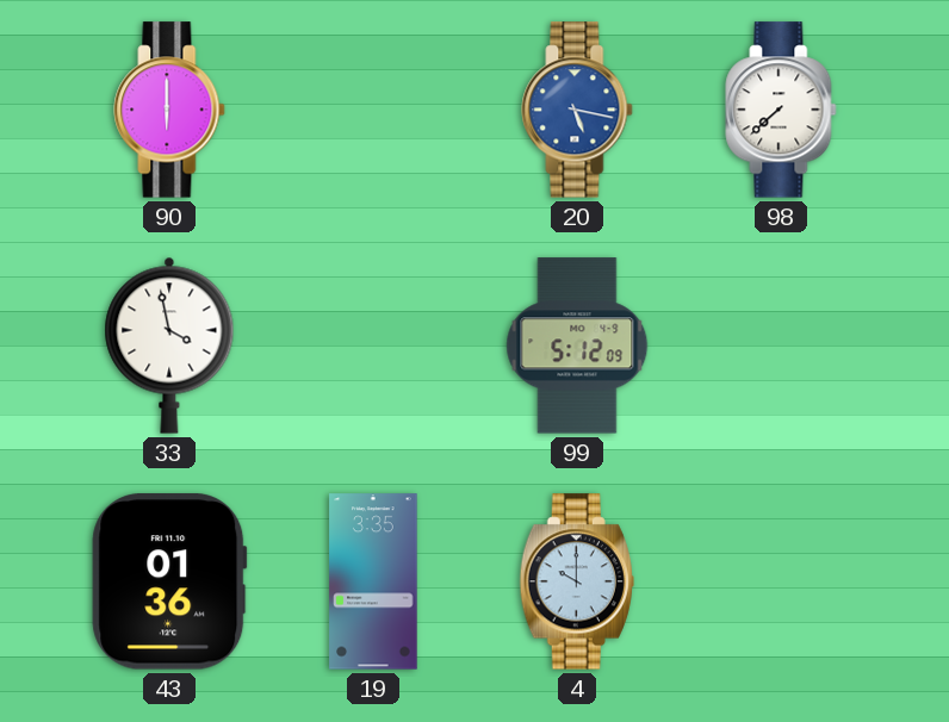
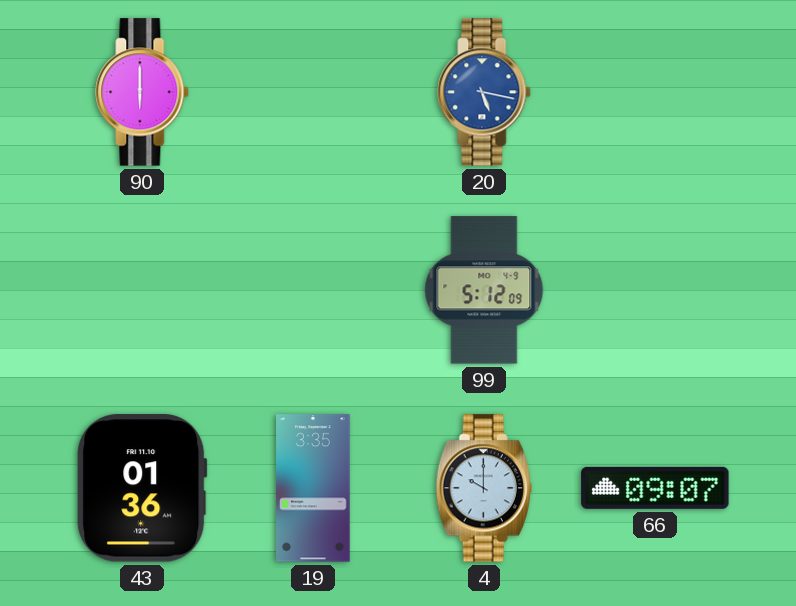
98: 7:38 -> none (781, 110)
33: 3:58 -> none (169, 346)
66: none -> 09:07 (655, 488)
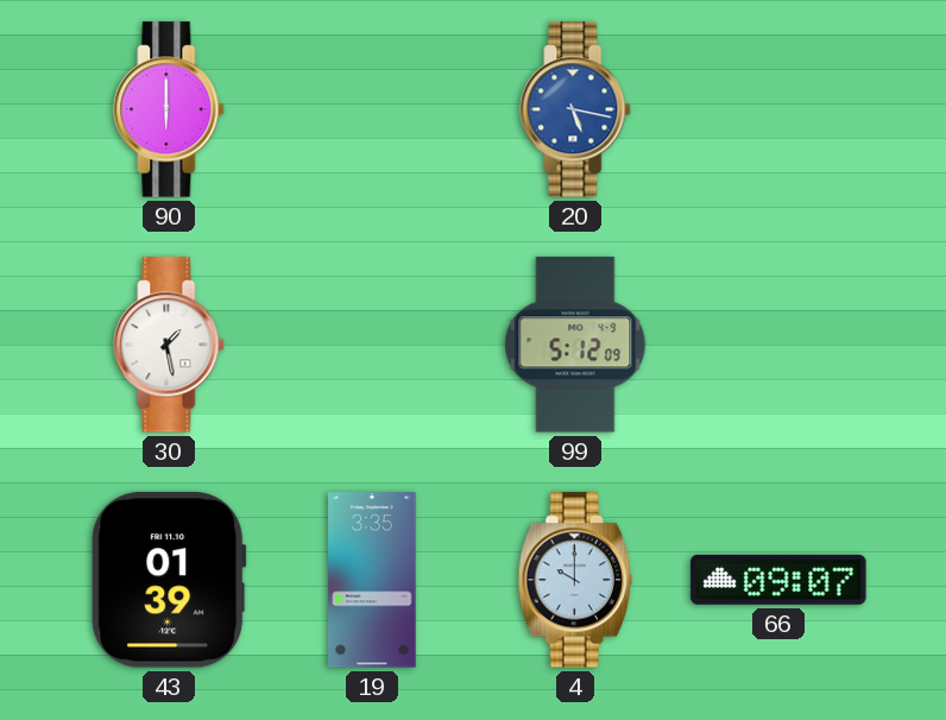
30: none -> 1:28 (169, 345)
43: 01:36 -> 01:39 (169, 580)
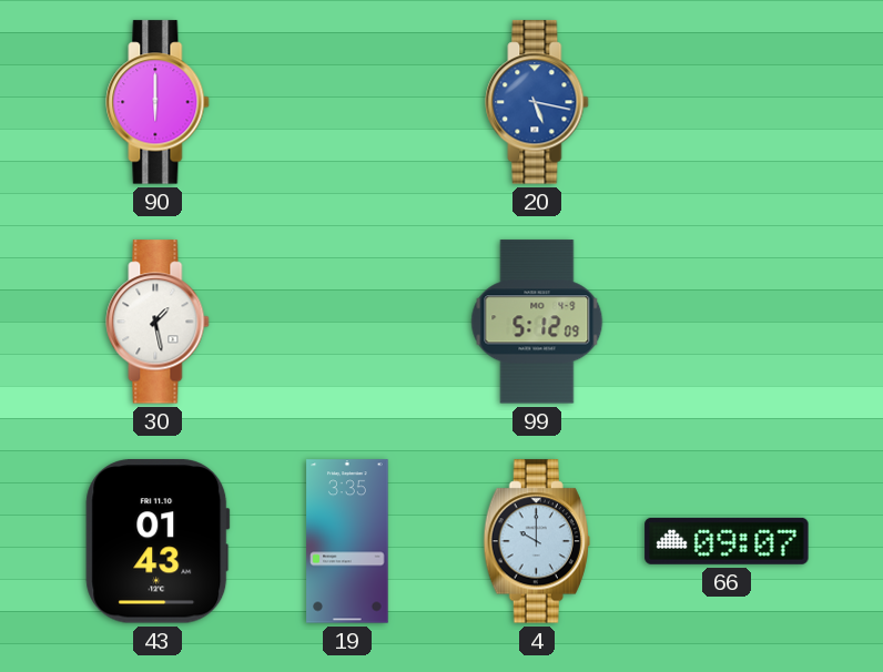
43: 01:39 -> 01:43 (158, 541)
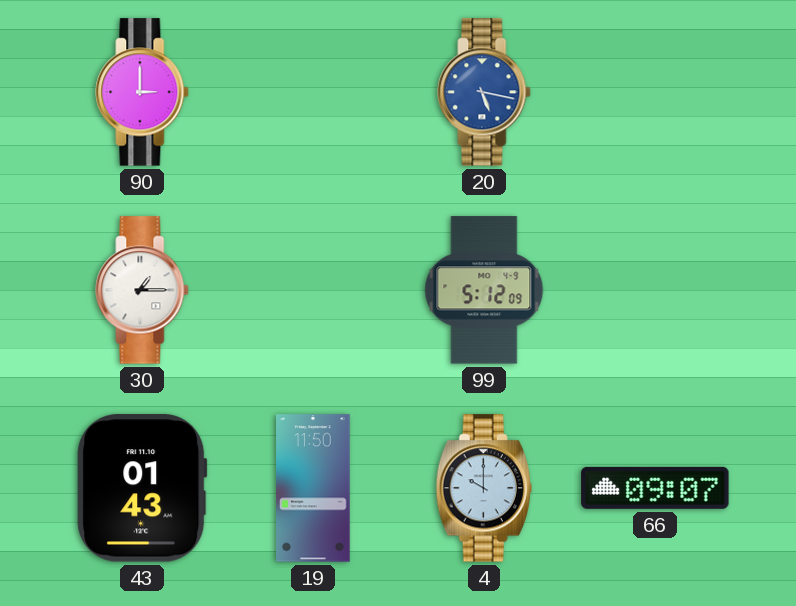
90: 6:00 -> 3:00 (142, 92)
30: 1:28 -> 1:15 (142, 290)
19: 3:35 -> 11:50 (313, 488)
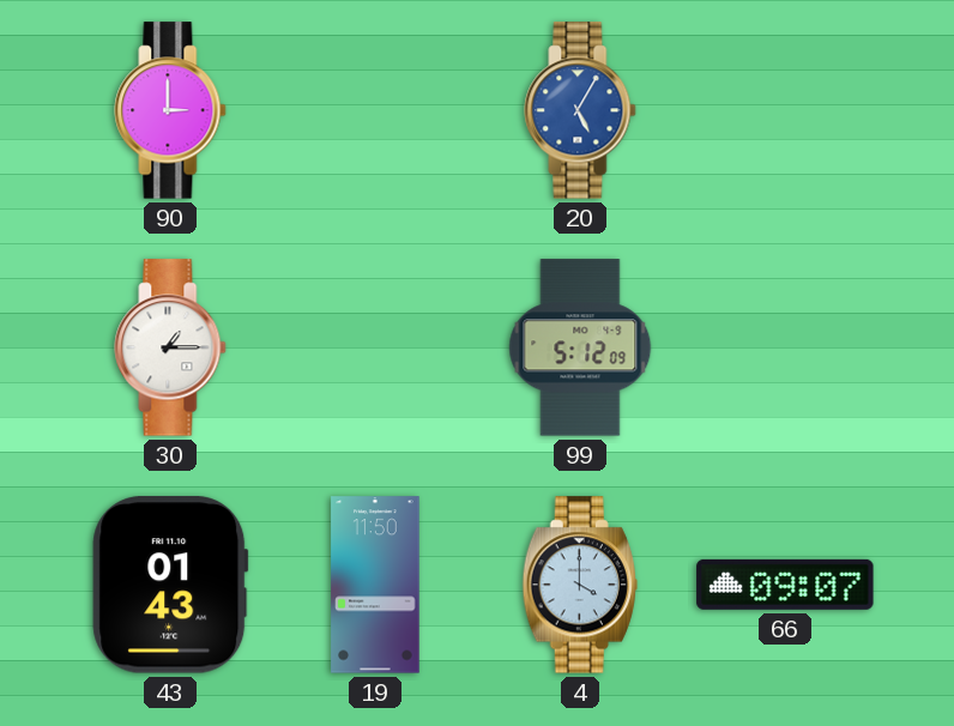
20: 5:17 -> 5:05 (580, 110)
4: 10:00 -> 4:00 (580, 585)
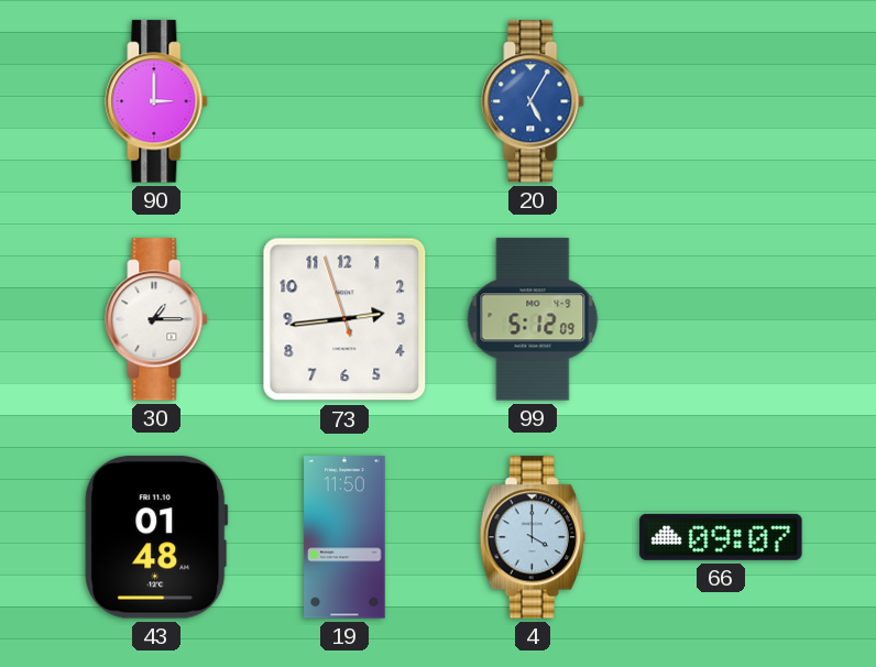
73: none -> 2:43 (344, 319)
43: 01:43 -> 01:48 (156, 537)
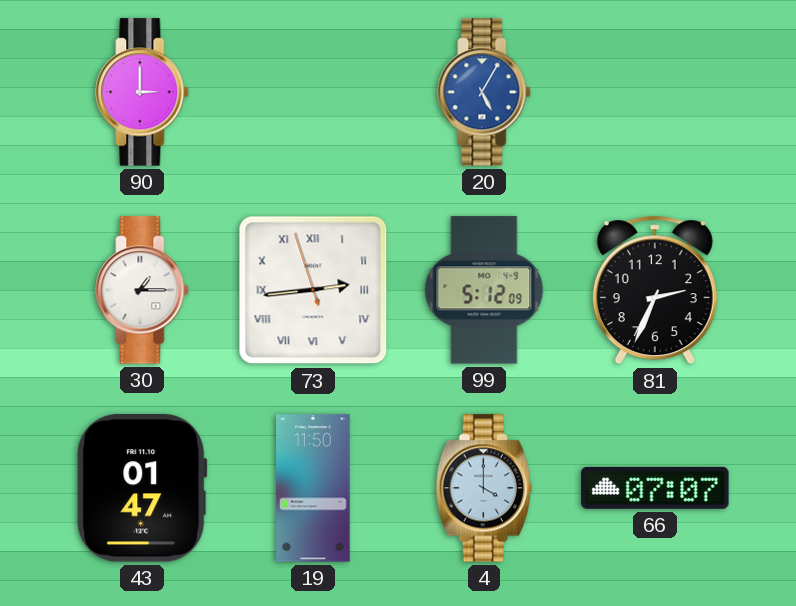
73 numerals: Arabic -> Roman (313, 290)
81: none -> 2:34 (655, 290)
43: 01:48 -> 01:47 (142, 488)
66: 09:07 -> 07:07 (655, 488)
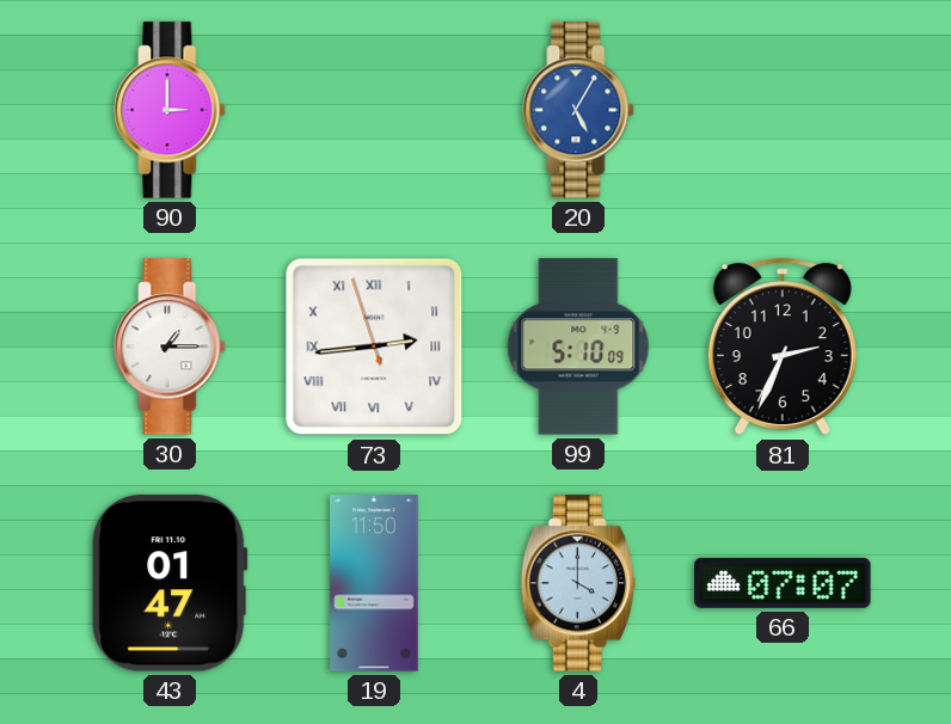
99: 5:12 -> 5:10 (578, 346)
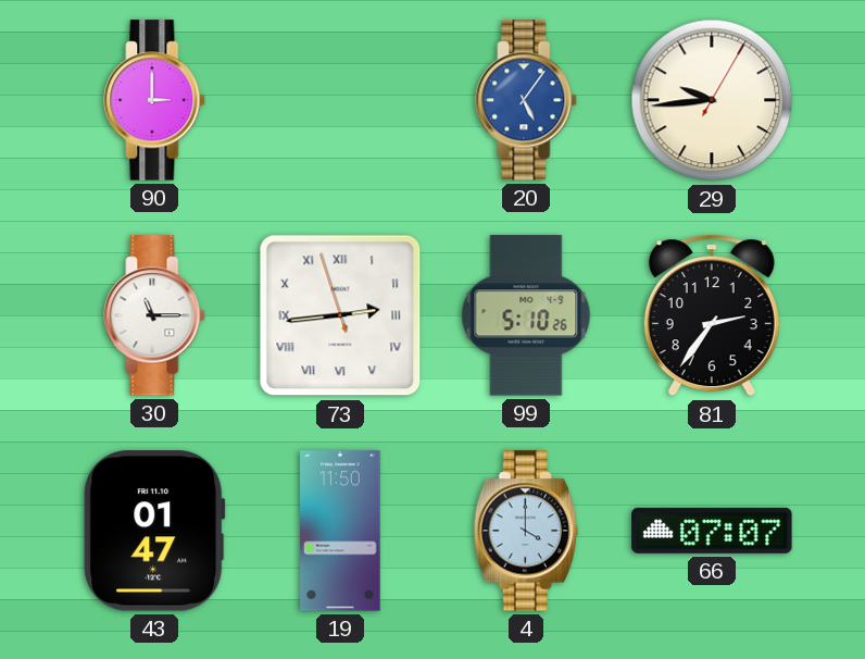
20: 5:05 -> 5:06 (526, 100)
29: none -> 9:44 (712, 100)
30: 1:15 -> 11:15 (154, 315)
99: 5:10:09 -> 5:10:26 (526, 315)
81: 2:34 -> 2:36 (712, 315)
